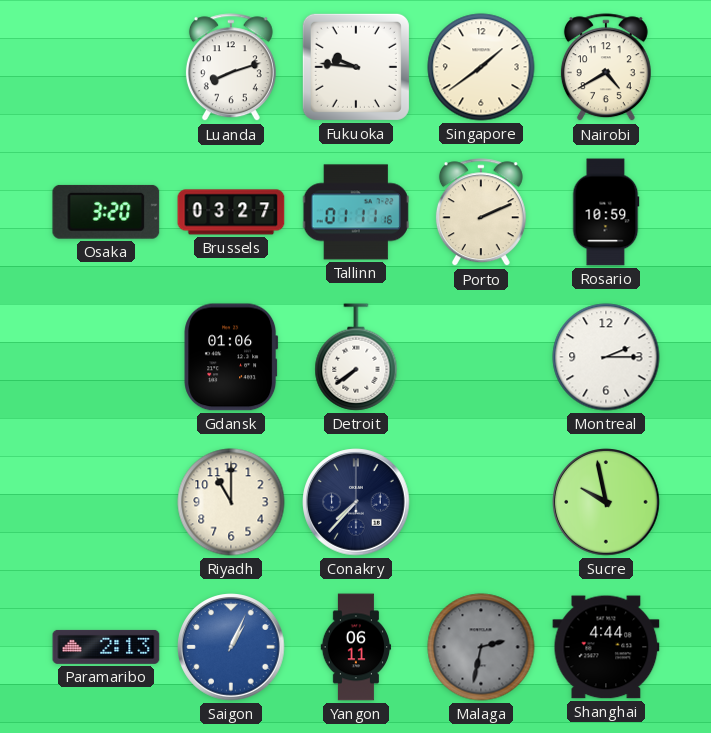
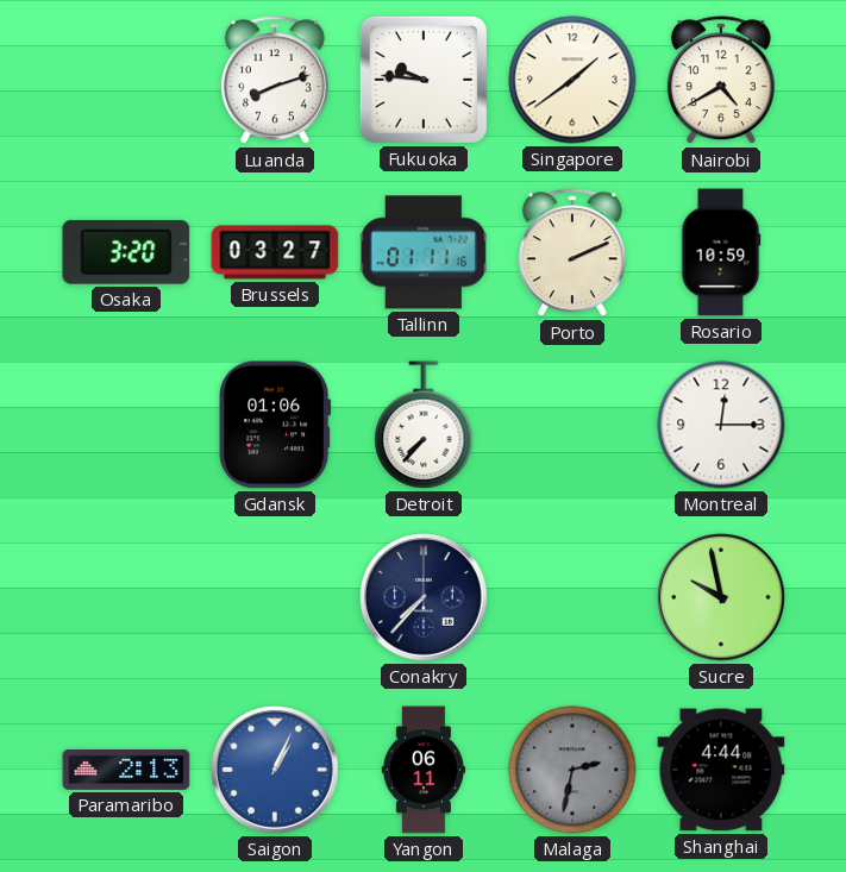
Detroit: 7:39 -> 7:37 (424, 425)
Montreal: 2:15 -> 12:15 (721, 425)
Riyadh: 11:00 -> none (231, 502)
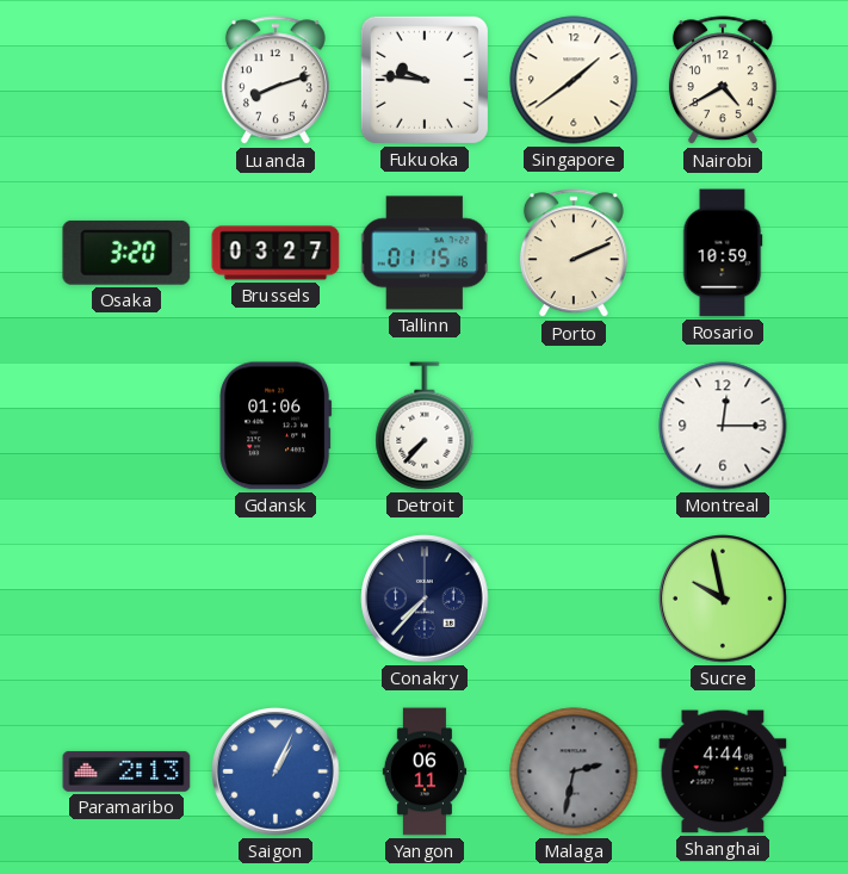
Tallinn: 01:11 -> 01:15 (425, 253)
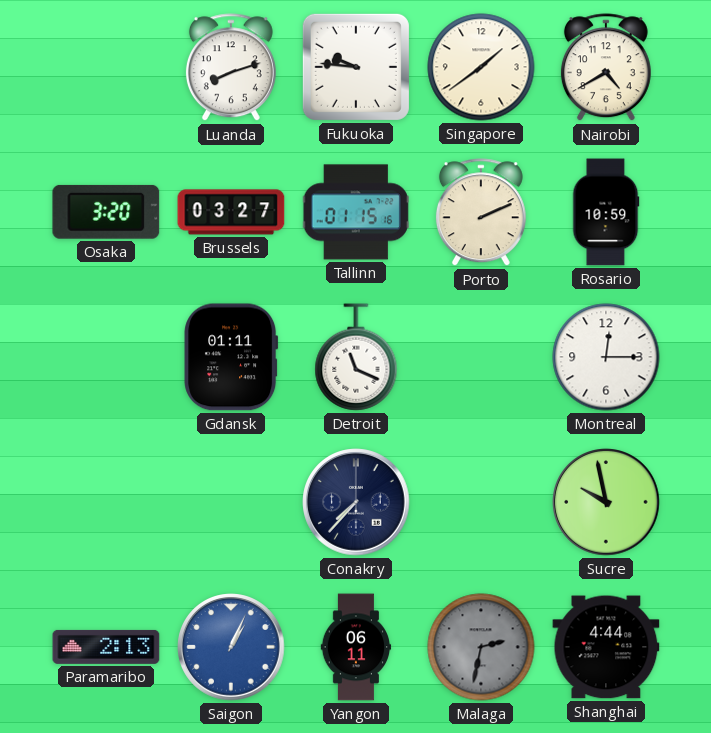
Gdansk: 01:06 -> 01:11 (231, 357)
Detroit: 7:37 -> 11:19 (356, 357)
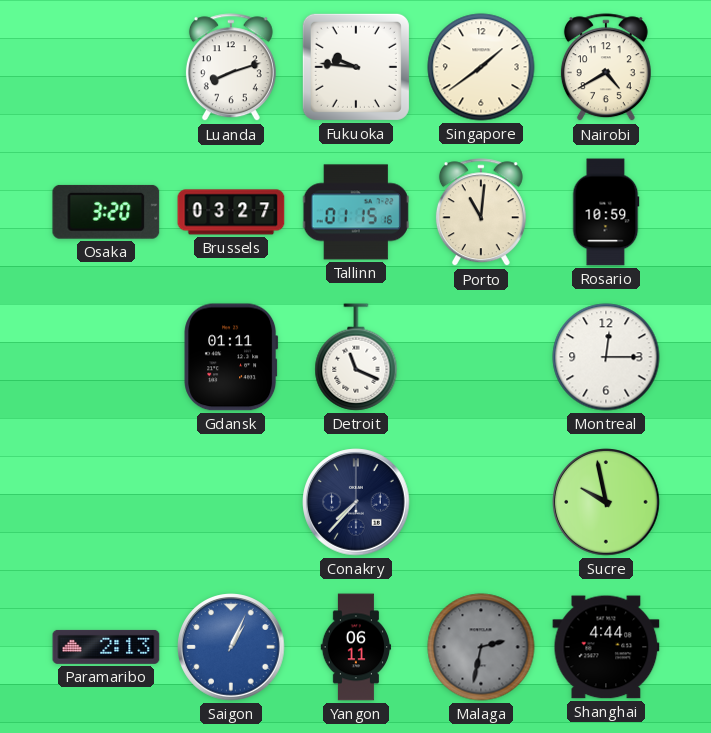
Porto: 2:11 -> 11:01 (481, 213)
